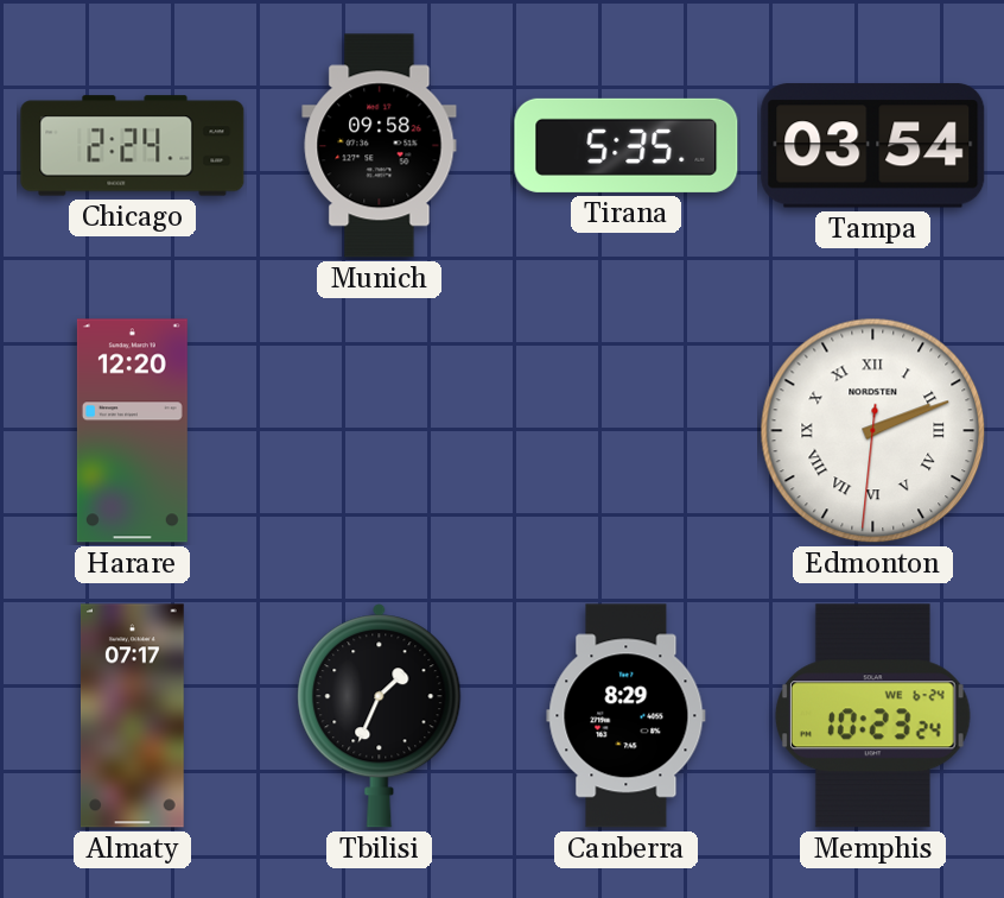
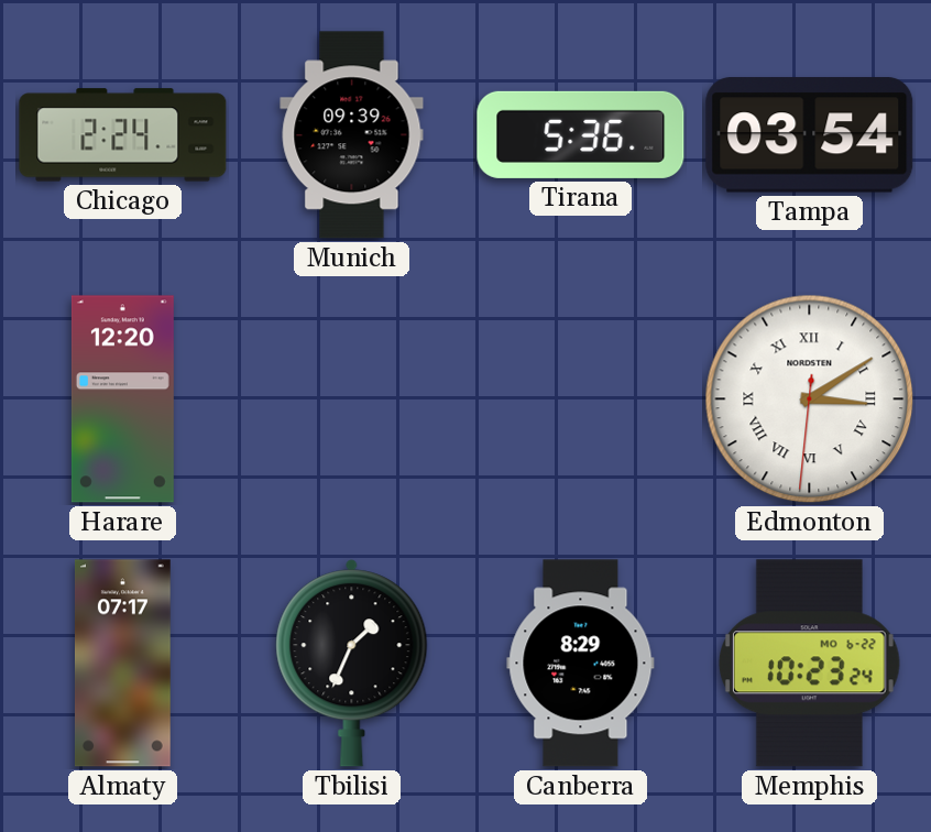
Munich: 09:58 -> 09:39 (352, 135)
Tirana: 5:35 -> 5:36 (581, 134)
Edmonton: 2:11 -> 3:09 (810, 399)
Memphis date: WE 6-24 -> MO 6-22 (809, 664)
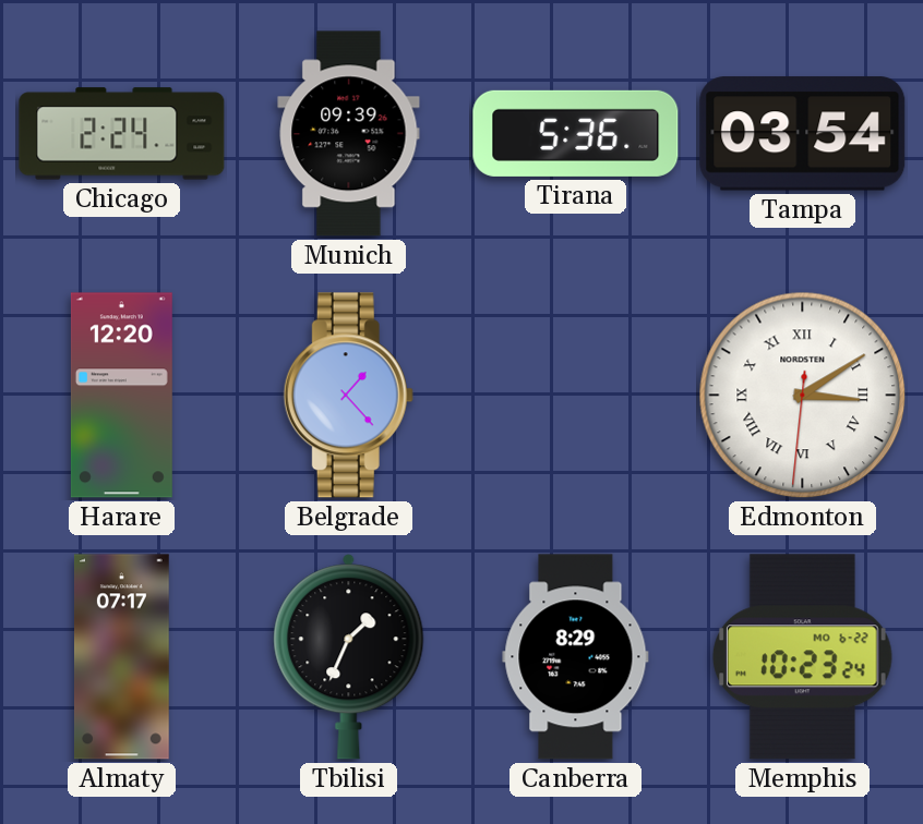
Belgrade: none -> 1:23 (348, 396)
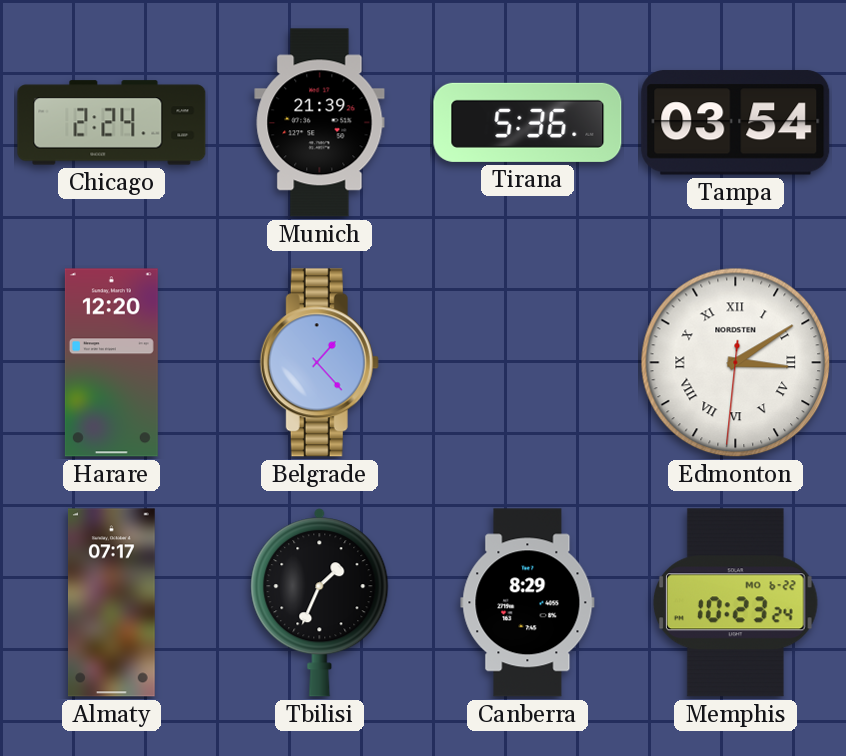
Munich: 09:39 -> 21:39 (320, 123)
